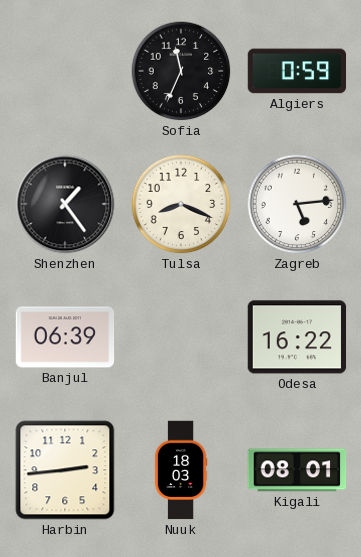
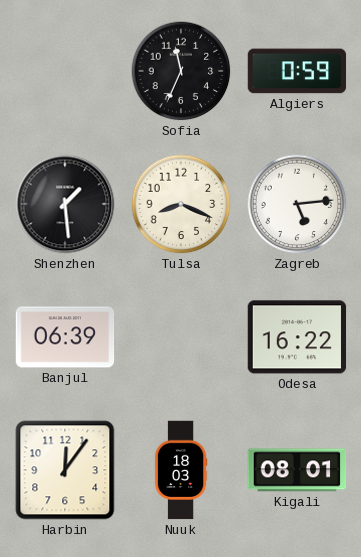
Shenzhen: 1:24 -> 1:29 (65, 204)
Harbin: 2:44 -> 12:06 (65, 470)
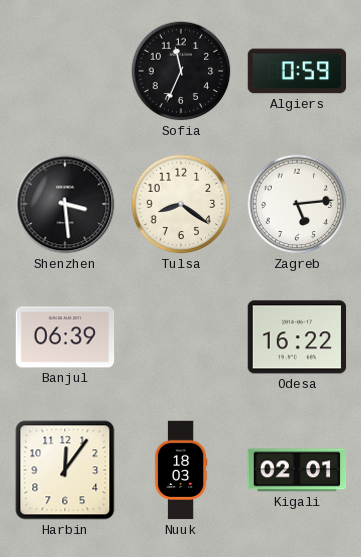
Shenzhen: 1:29 -> 3:29 (65, 204)
Tulsa: 8:19 -> 8:21 (181, 204)
Kigali: 08:01 -> 02:01 (297, 470)
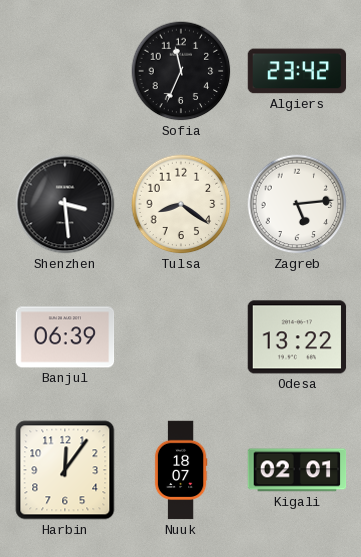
Algiers: 0:59 -> 23:42 (297, 71)
Odesa: 16:22 -> 13:22 (297, 337)
Nuuk: 18:03 -> 18:07 (181, 470)
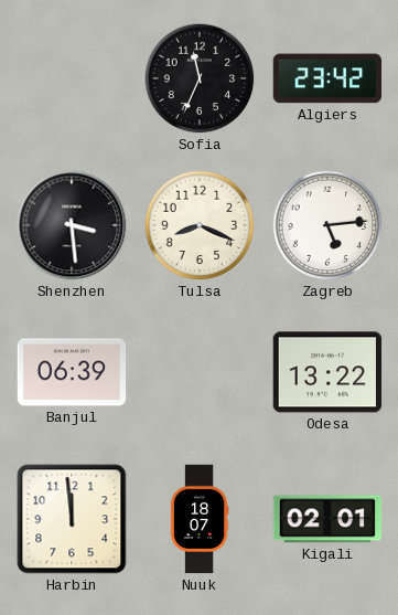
Tulsa: 8:21 -> 8:19 (200, 225)
Harbin: 12:06 -> 11:59 (72, 519)
